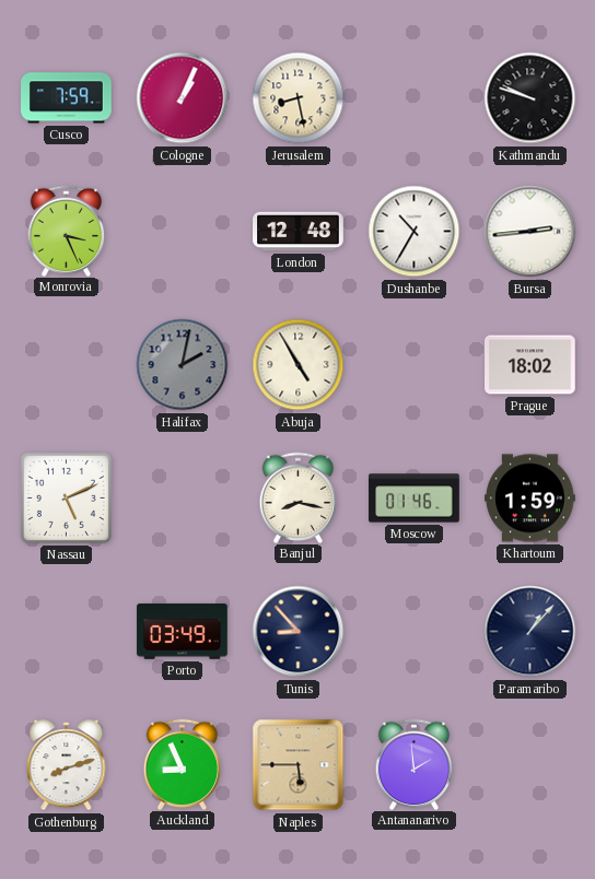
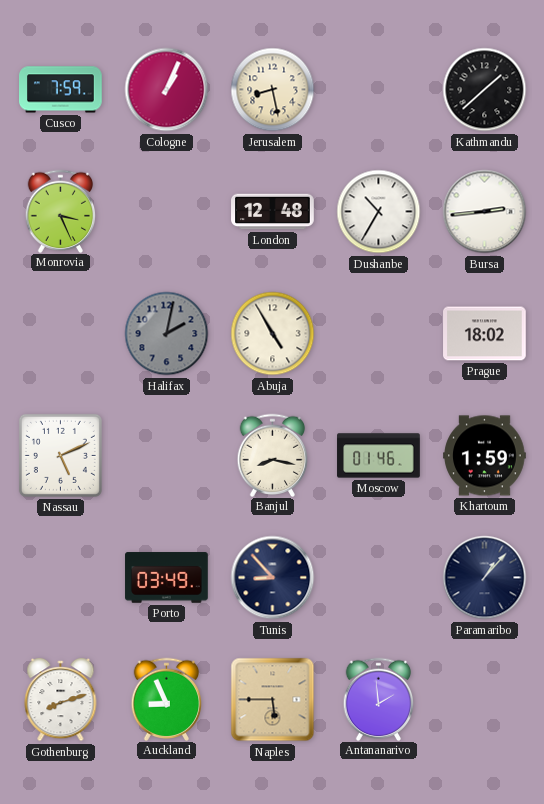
Kathmandu: 9:48 -> 1:38 (485, 90)
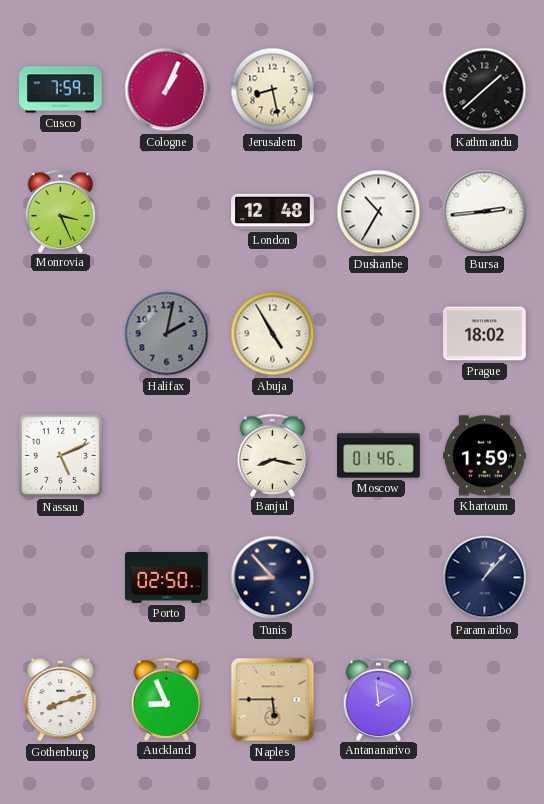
Porto: 03:49 -> 02:50 (167, 578)
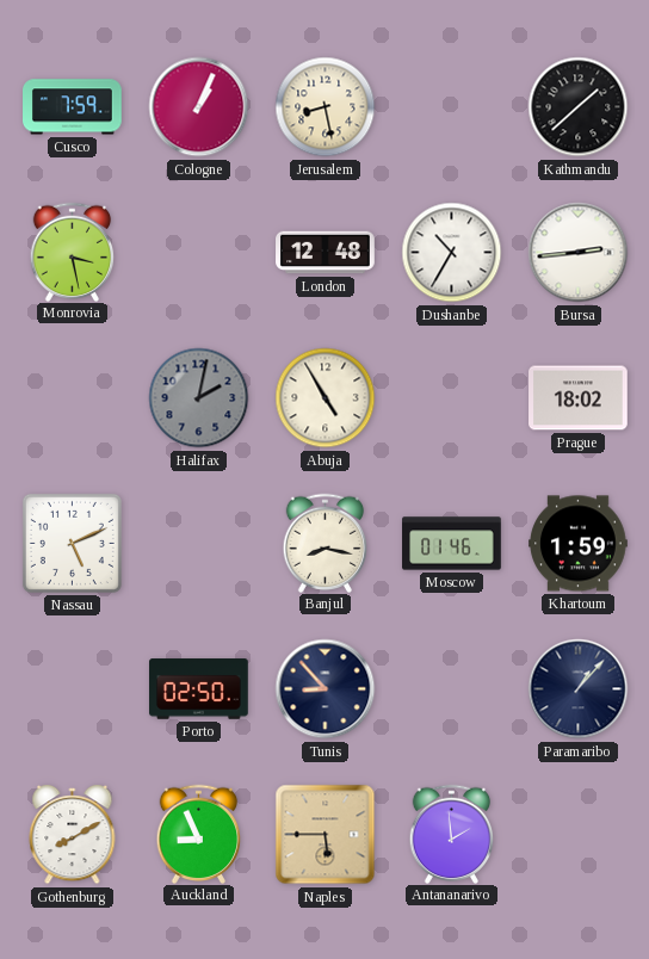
Monrovia: 3:26 -> 3:28 (73, 252)
Gothenburg: 8:12 -> 8:10 (73, 835)
